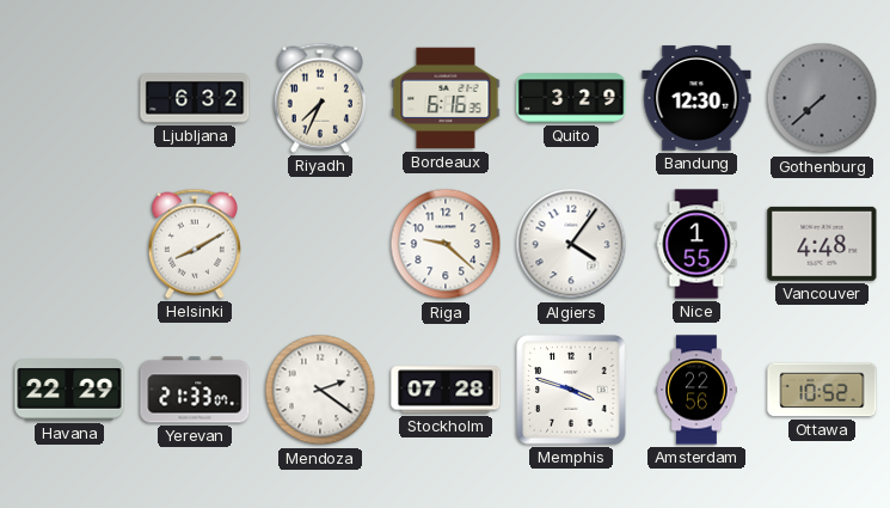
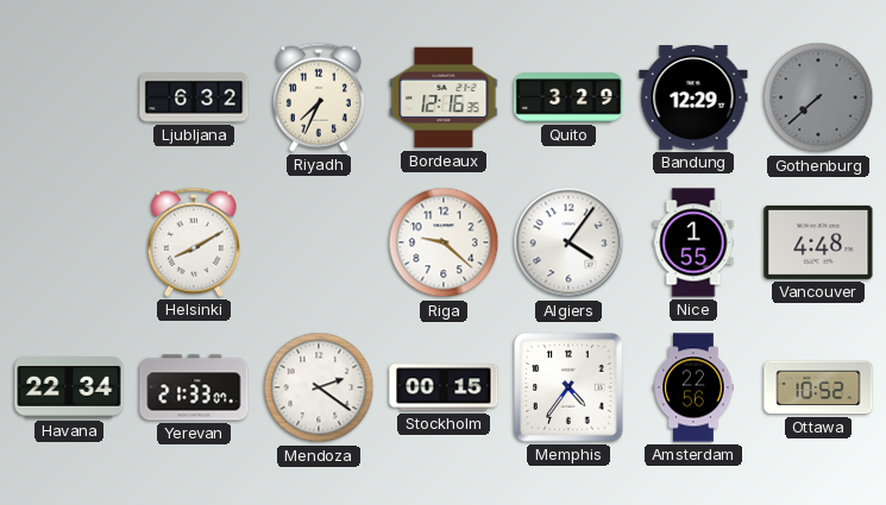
Bordeaux: 6:16 -> 12:16 (444, 97)
Bandung: 12:30 -> 12:29 (693, 97)
Havana: 22:29 -> 22:34 (69, 387)
Stockholm: 07:28 -> 00:15 (444, 387)
Memphis: 3:48 -> 4:36 (568, 387)
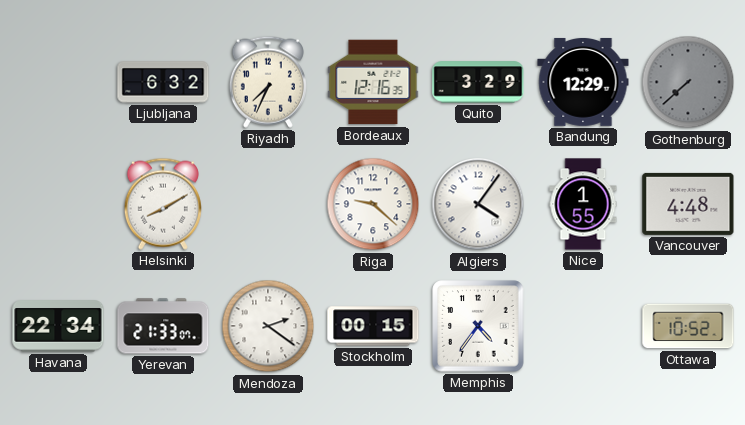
Amsterdam: 22:56 -> none (693, 387)
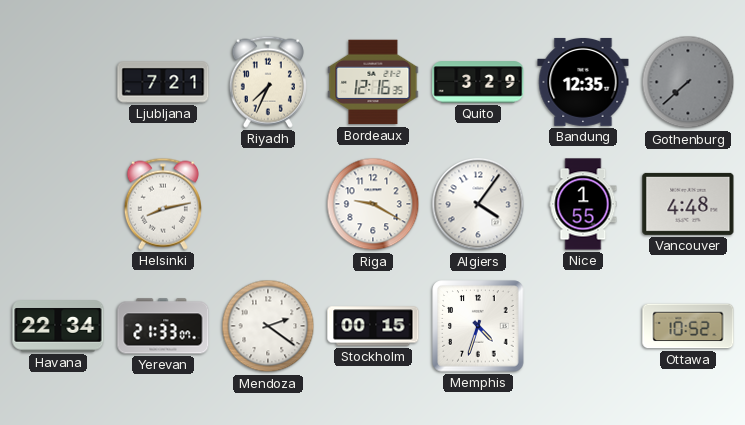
Ljubljana: 6:32 -> 7:21 (163, 82)
Bandung: 12:29 -> 12:35 (583, 82)
Helsinki: 8:10 -> 8:13 (163, 204)
Riga: 9:22 -> 9:20 (373, 204)
Memphis: 4:36 -> 4:33 (478, 326)
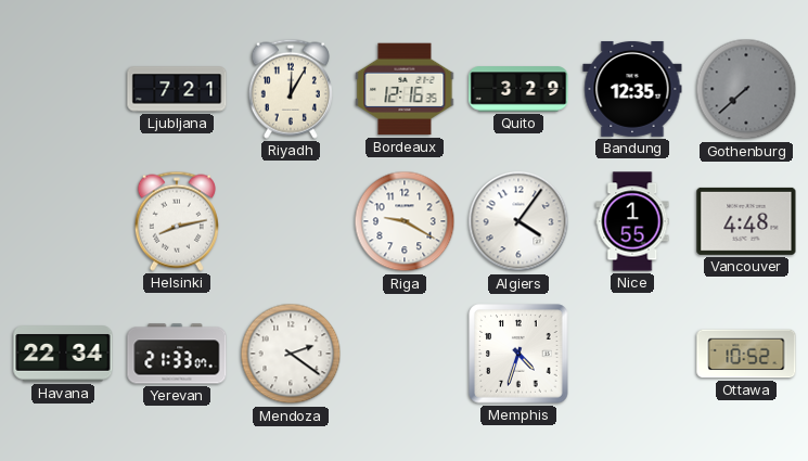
Riyadh: 7:34 -> 12:05 (291, 89)
Stockholm: 00:15 -> none (373, 326)
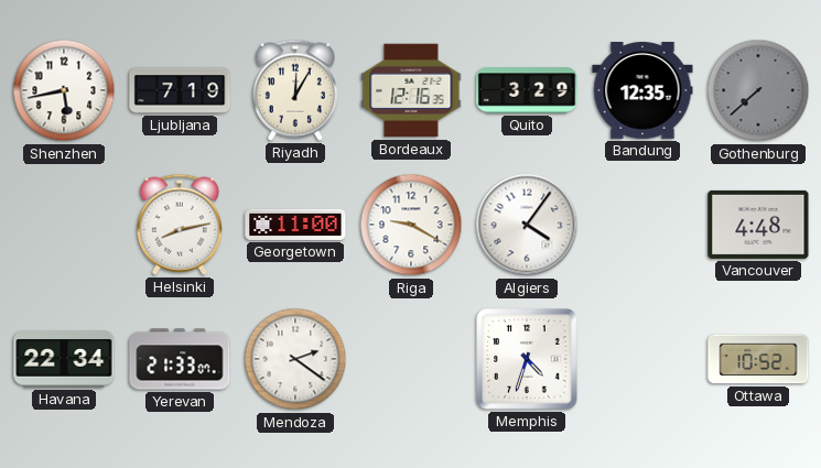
Shenzhen: none -> 5:43 (64, 90)
Ljubljana: 7:21 -> 7:19 (180, 90)
Georgetown: none -> 11:00 (295, 225)
Nice: 1:55 -> none (632, 221)
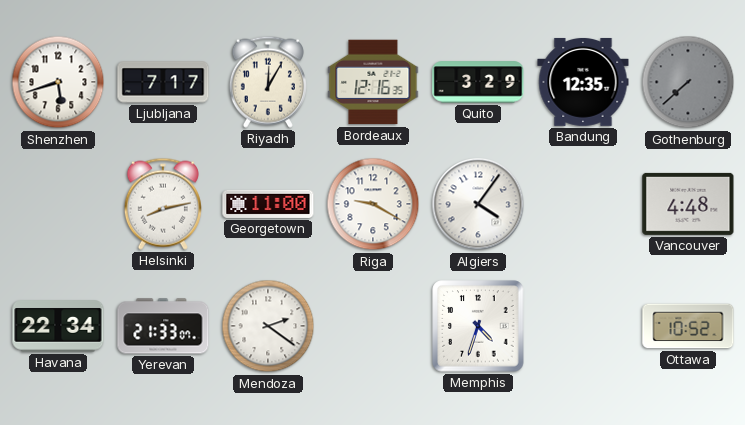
Shenzhen: 5:43 -> 5:42 (58, 82)
Ljubljana: 7:19 -> 7:17 (163, 82)
